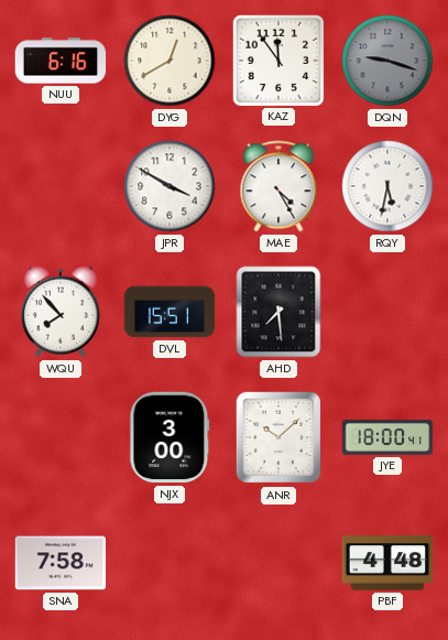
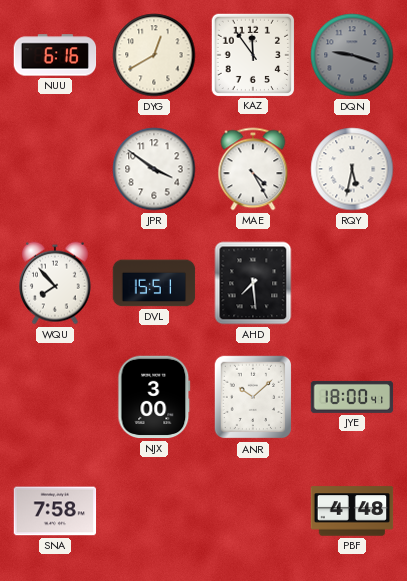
JPR: 3:50 -> 3:51 (154, 169)
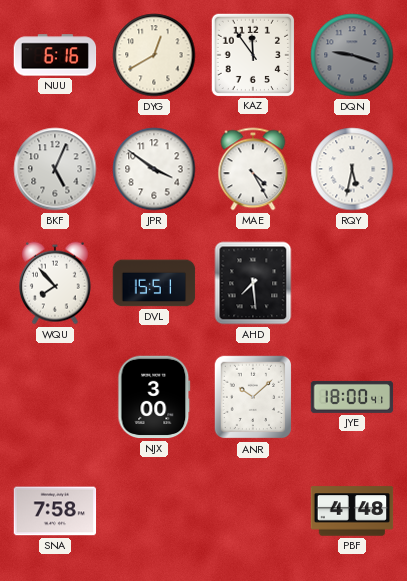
BKF: none -> 5:04 (55, 169)
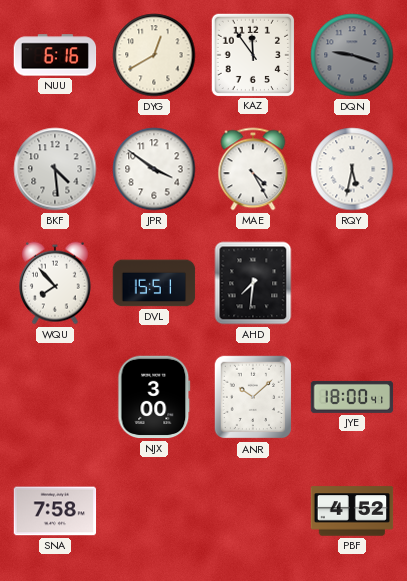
BKF: 5:04 -> 4:29 (55, 169)
AHD: 7:29 -> 7:31 (253, 283)
PBF: 4:48 -> 4:52 (352, 511)
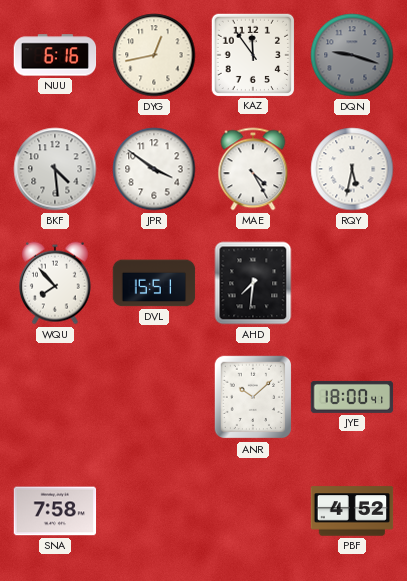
DYG: 12:40 -> 12:43 (154, 55)
NJX: 3:00 -> none (154, 397)
